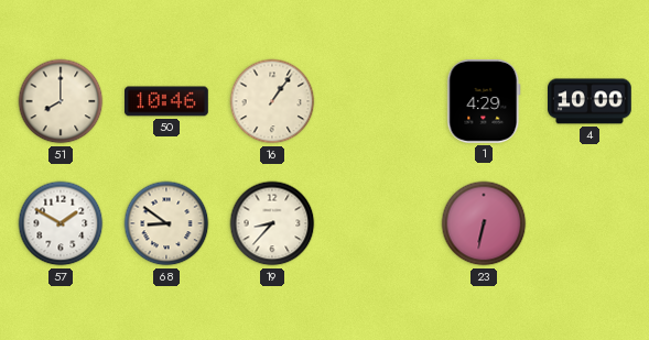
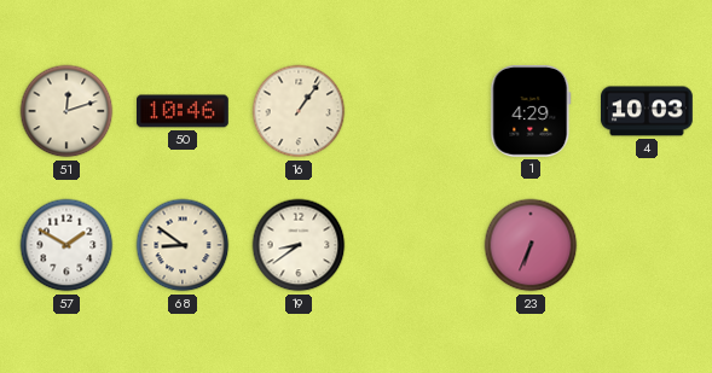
51: 8:00 -> 12:12 (66, 111)
4: 10:00 -> 10:03 (648, 111)
19: 8:37 -> 8:39 (299, 245)
23: 6:32 -> 6:34 (531, 245)
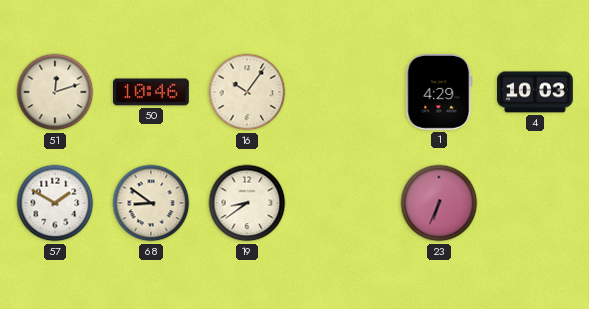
16: 1:06 -> 10:06 (247, 92)
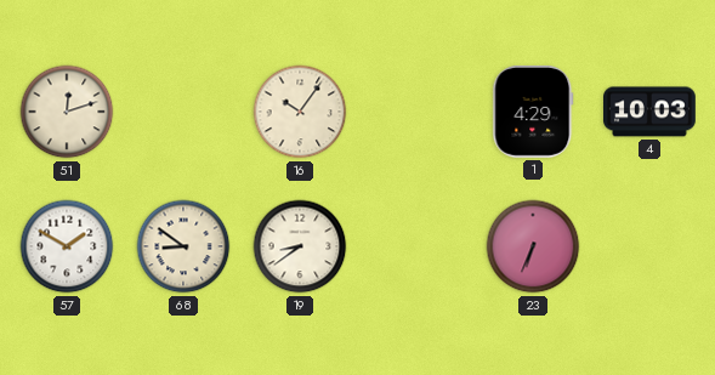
50: 10:46 -> none (152, 92)
